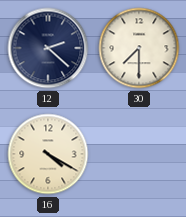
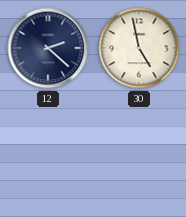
30: 7:30 -> 4:58 (139, 48)
16: 4:20 -> none (48, 154)
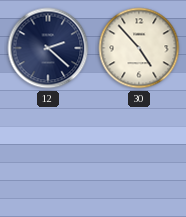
30: 4:58 -> 4:53 (139, 48)
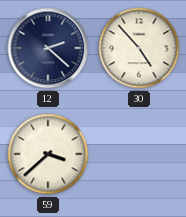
59: none -> 3:38 (48, 154)
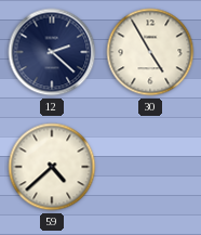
30: 4:53 -> 4:55 (150, 52)
59: 3:38 -> 4:38 (52, 167)
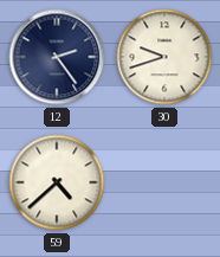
12: 2:22 -> 2:24 (57, 57)
30: 4:55 -> 9:42 (164, 57)
